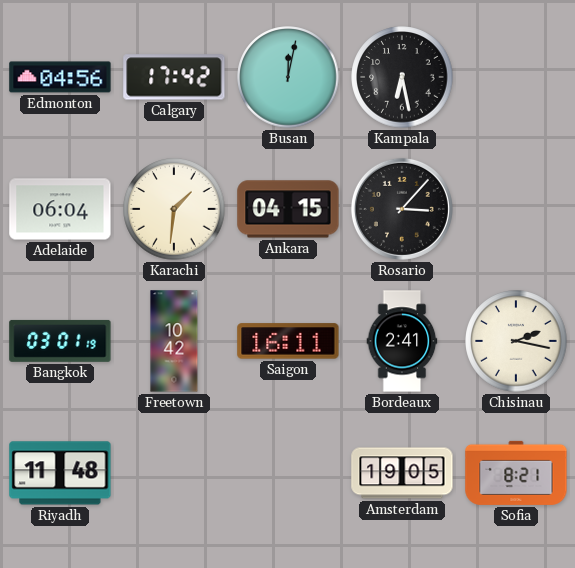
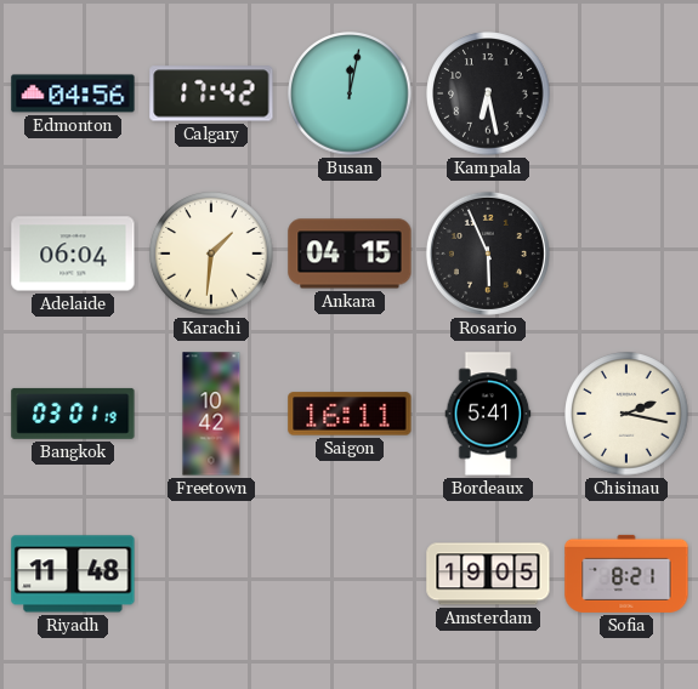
Rosario: 3:07 -> 5:56 (488, 254)
Bordeaux: 2:41 -> 5:41 (488, 414)
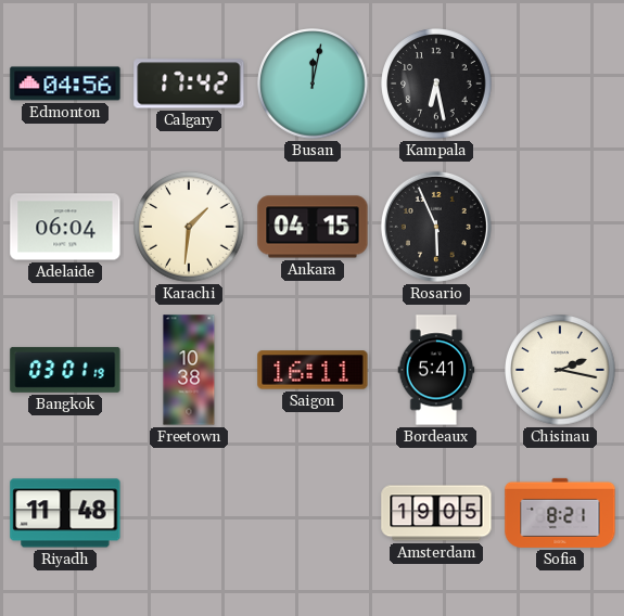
Freetown: 10:42 -> 10:38 (189, 370)
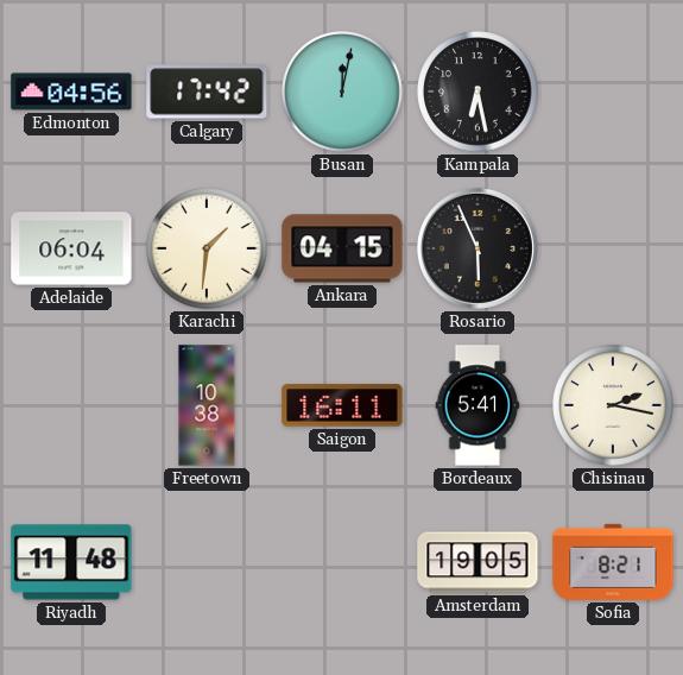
Bangkok: 03:01 -> none (65, 370)
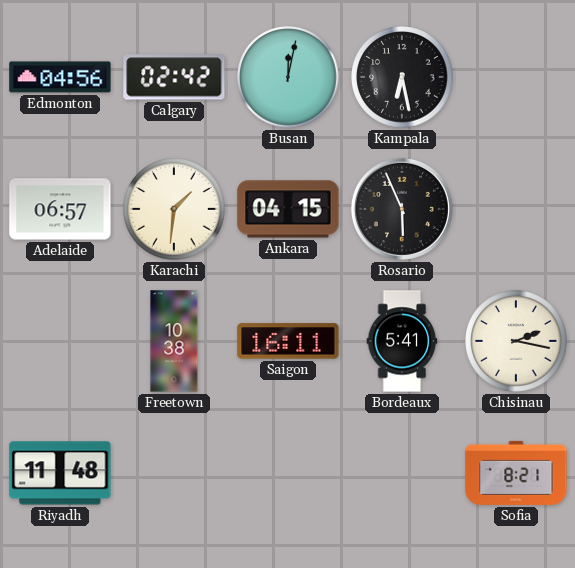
Calgary: 17:42 -> 02:42 (174, 77)
Adelaide: 06:04 -> 06:57 (60, 209)
Amsterdam: 19:05 -> none (478, 562)
